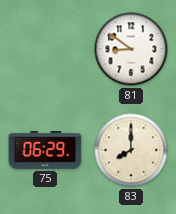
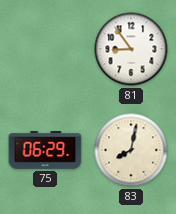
81: 8:51 -> 8:54 (131, 49)
83: 8:00 -> 8:02 (131, 150)
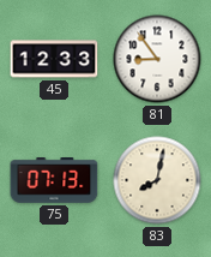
45: none -> 12:33 (54, 59)
75: 06:29 -> 07:13 (54, 181)
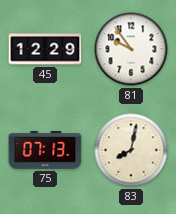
45: 12:33 -> 12:29 (45, 49)
81: 8:54 -> 9:54 (131, 49)
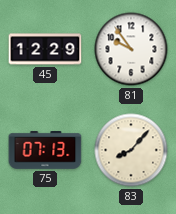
83: 8:02 -> 8:07 (131, 150)
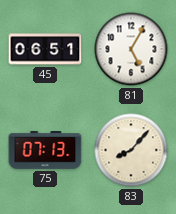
45: 12:29 -> 06:51 (45, 49)
81: 9:54 -> 5:05 (131, 49)
